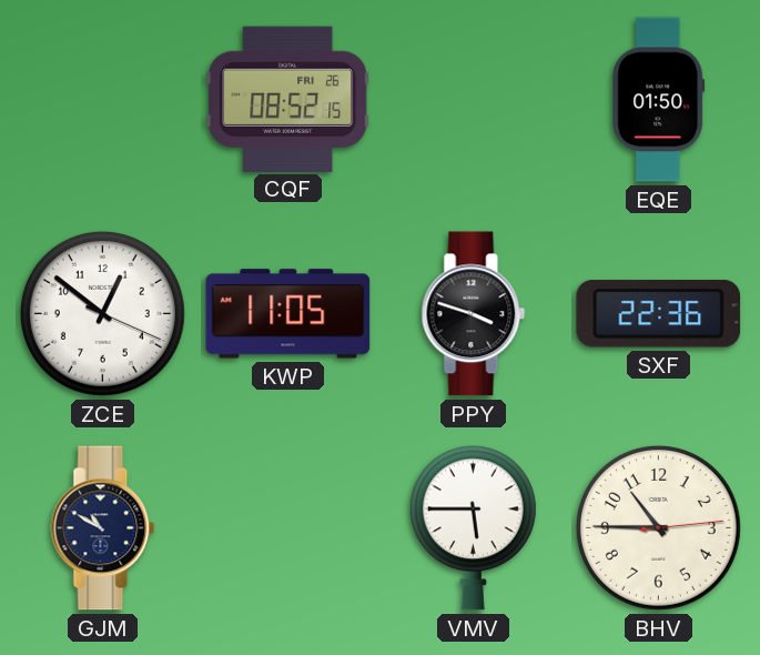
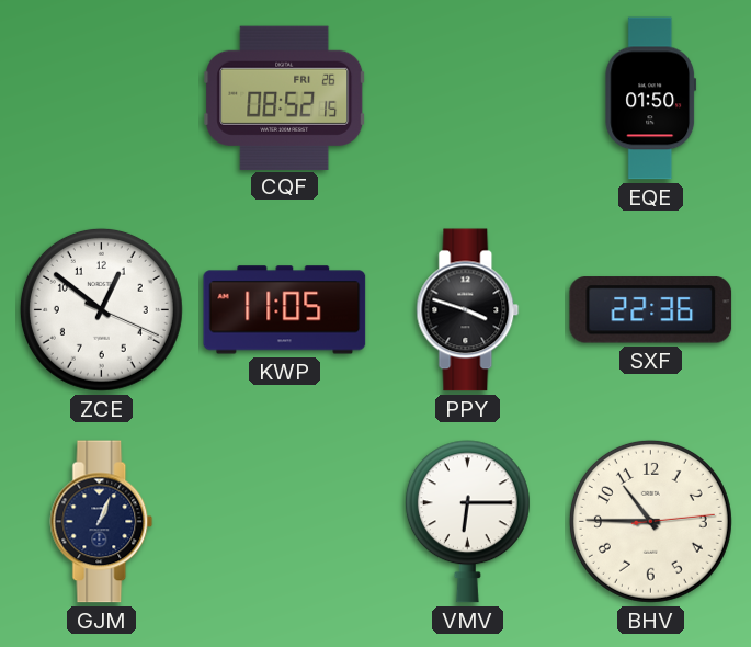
GJM: 10:50 -> 1:04 (102, 522)
VMV: 5:45 -> 6:15 (467, 522)
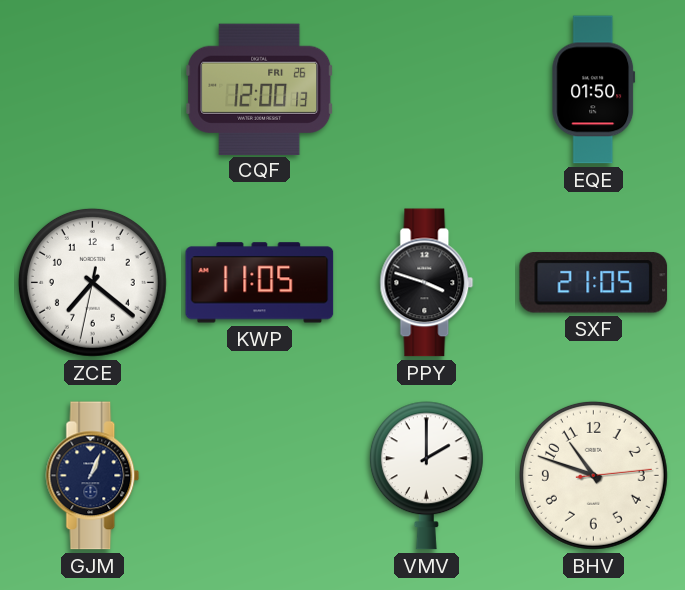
CQF: 08:52 -> 12:00 (260, 89)
ZCE: 12:51 -> 7:21 (92, 282)
SXF: 22:36 -> 21:05 (594, 283)
VMV: 6:15 -> 2:00 (426, 476)
BHV: 10:45 -> 10:48 (593, 475)
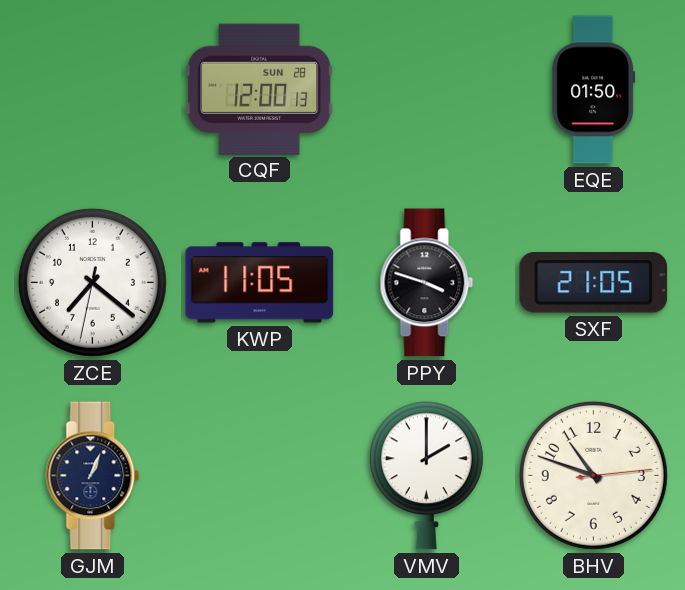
CQF date: FRI 26 -> SUN 28 (260, 89)
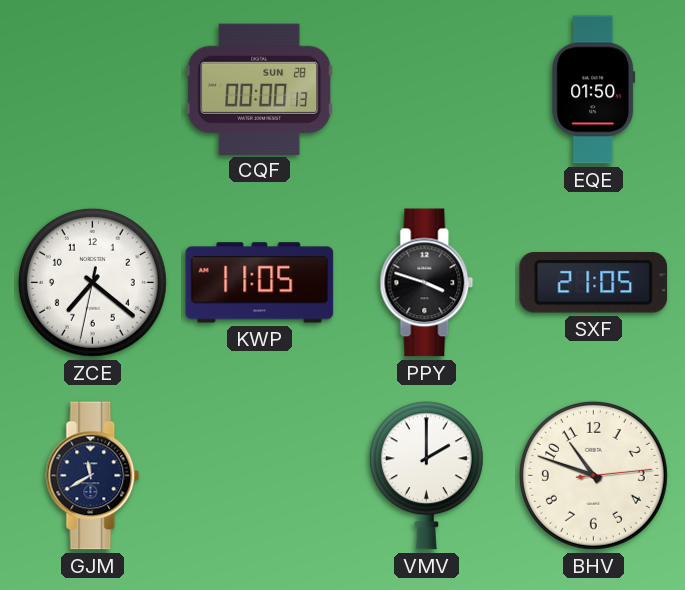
CQF: 12:00 -> 00:00 (260, 89)
GJM: 1:04 -> 11:40 (93, 476)
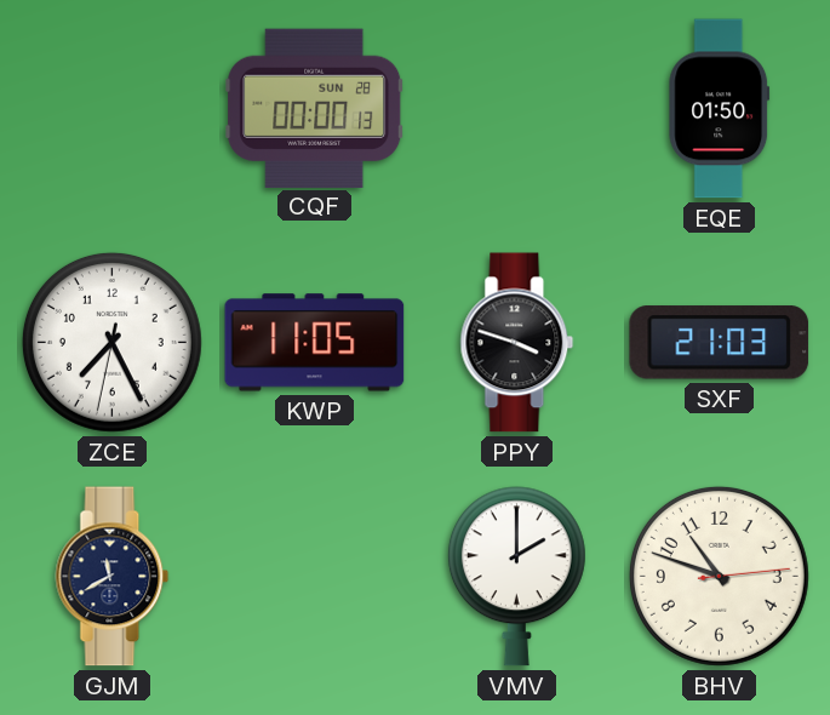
ZCE: 7:21 -> 7:25 (111, 342)
SXF: 21:05 -> 21:03 (720, 343)
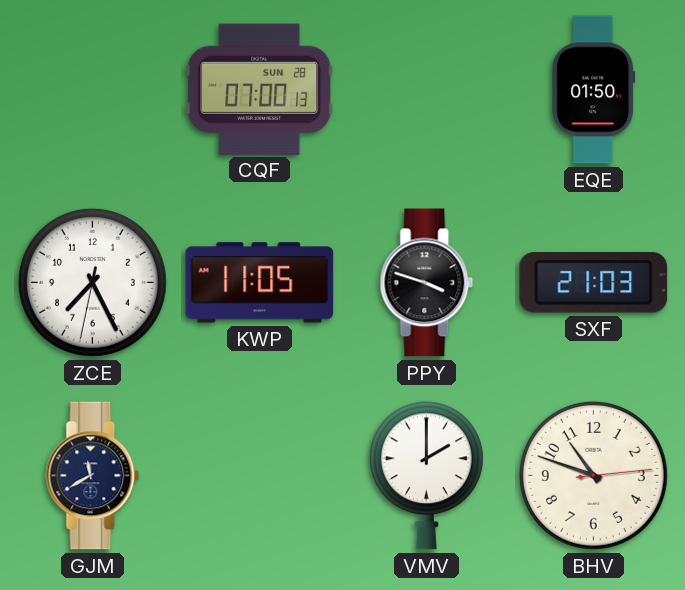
CQF: 00:00 -> 07:00 (260, 89)
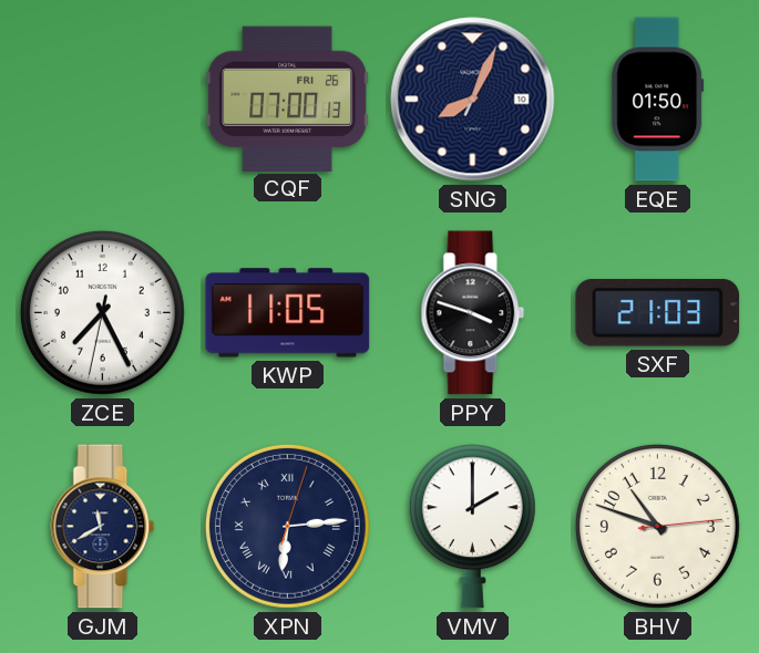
CQF date: SUN 28 -> FRI 26 (288, 99)
SNG: none -> 8:04 (473, 100)
XPN: none -> 6:14 (287, 526)
